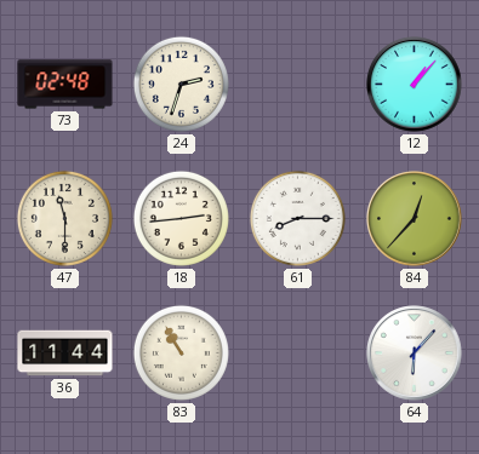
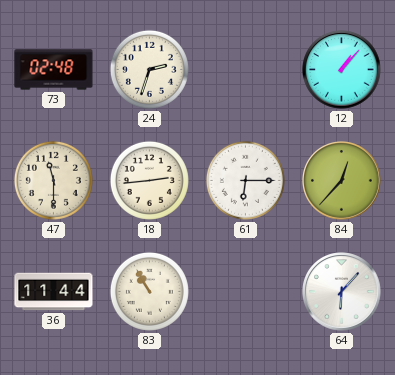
61: 8:15 -> 6:15 (245, 180)
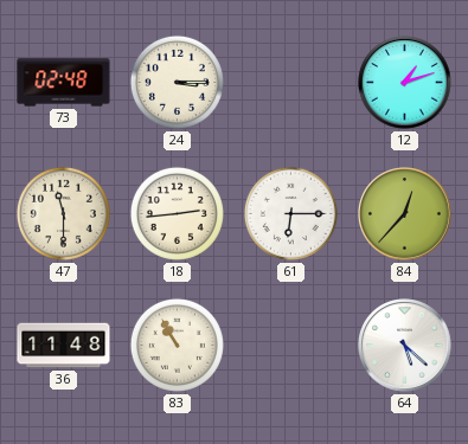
24: 2:33 -> 3:15 (177, 82)
12: 1:07 -> 1:12 (405, 83)
36: 11:44 -> 11:48 (64, 346)
64: 6:07 -> 5:22 (405, 346)
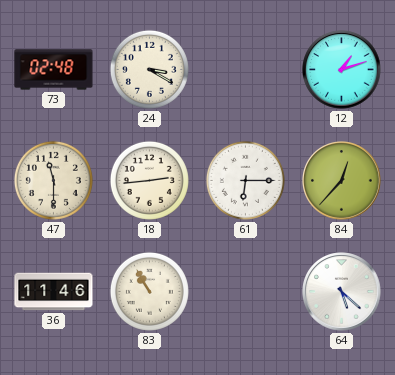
24: 3:15 -> 3:20 (149, 69)
36: 11:48 -> 11:46 (54, 292)
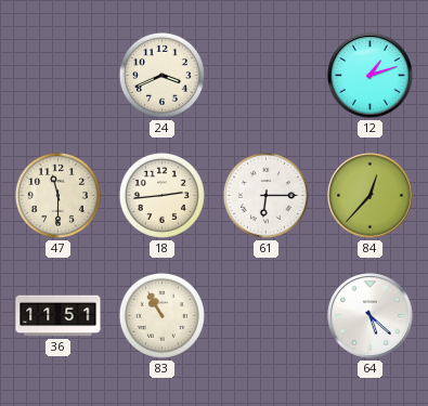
73: 02:48 -> none (54, 70)
24: 3:20 -> 3:41 (161, 75)
36: 11:46 -> 11:51 (59, 316)
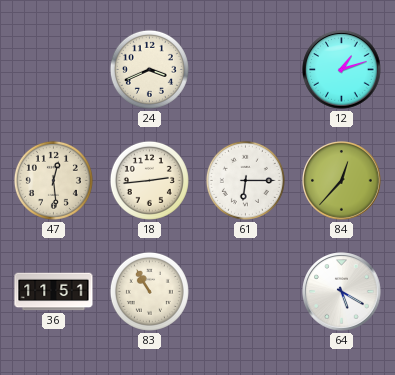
47: 11:30 -> 12:29 (53, 180)
64: 5:22 -> 5:20 (342, 292)
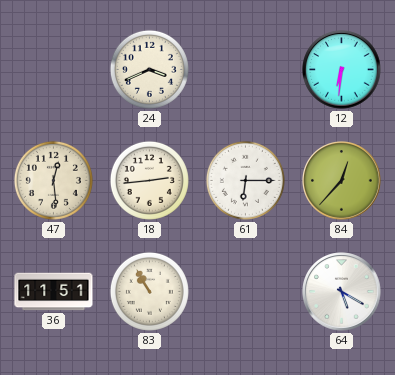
12: 1:12 -> 6:31 (342, 70)
